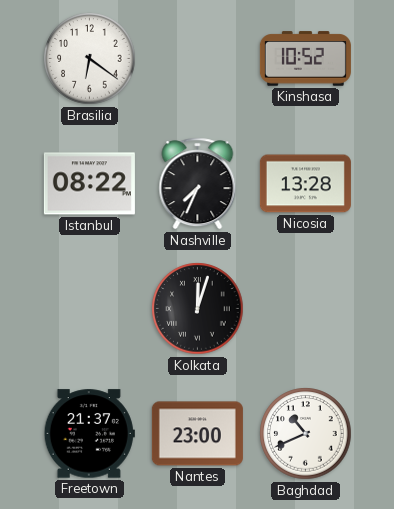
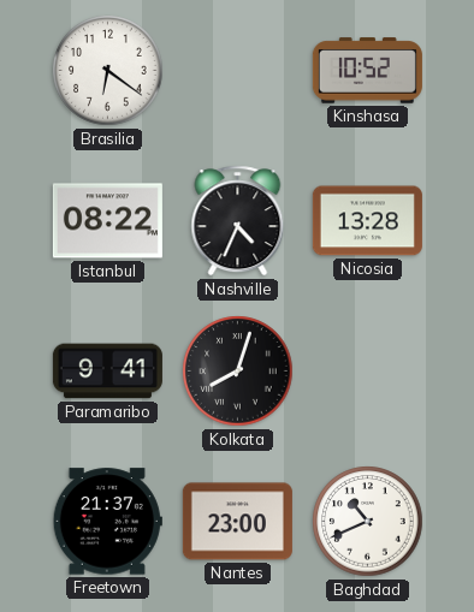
Nashville: 7:34 -> 4:34 (238, 221)
Paramaribo: none -> 9:41 (107, 372)
Kolkata: 12:03 -> 8:03 (238, 372)
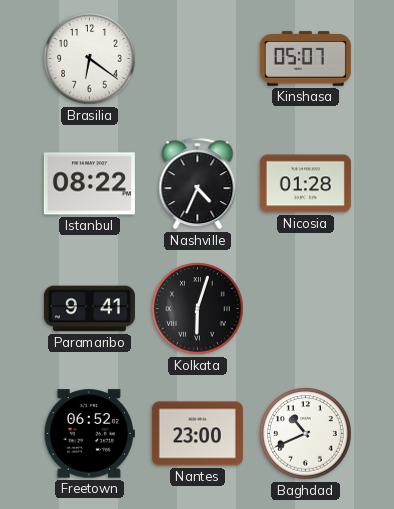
Kinshasa: 10:52 -> 05:07 (305, 59)
Nicosia: 13:28 -> 01:28 (305, 184)
Kolkata: 8:03 -> 6:03 (198, 309)
Freetown: 21:37 -> 06:52 (89, 434)
